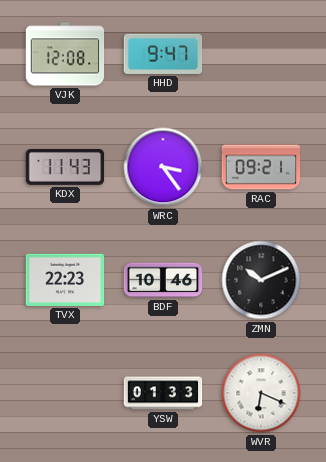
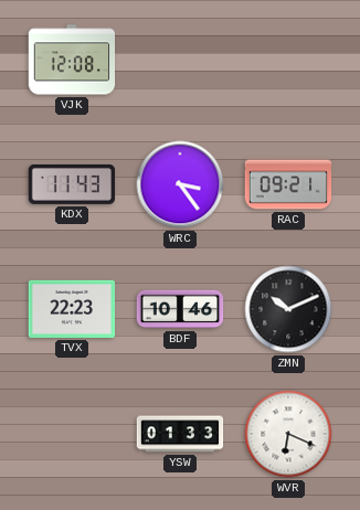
HHD: 9:47 -> none (163, 54)
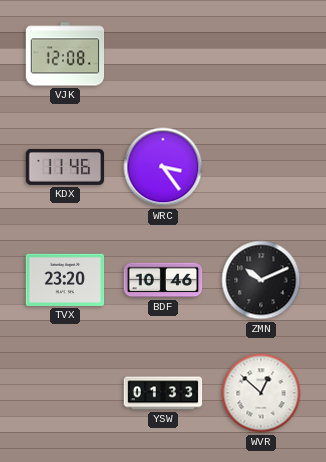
KDX: 11:43 -> 11:46 (65, 167)
RAC: 09:21 -> none (288, 184)
TVX: 22:23 -> 23:20 (65, 280)
WVR: 6:19 -> 12:52 (261, 393)
